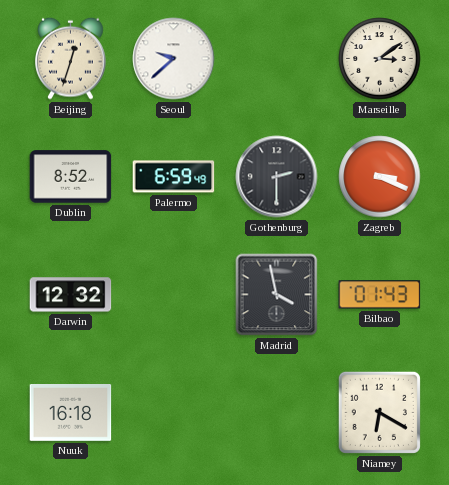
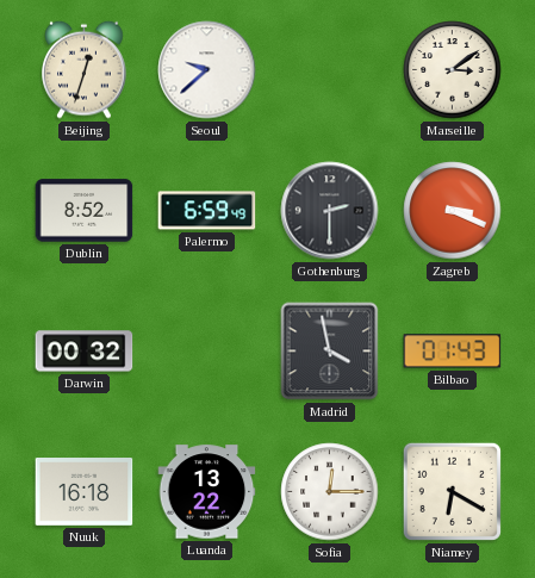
Darwin: 12:32 -> 00:32 (85, 352)
Luanda: none -> 13:22 (207, 492)
Sofia: none -> 12:15 (330, 492)
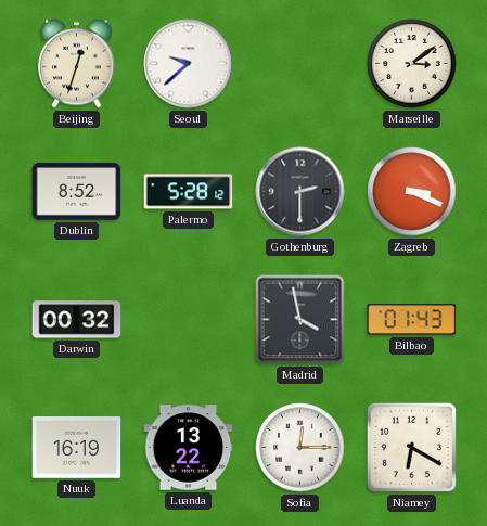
Palermo: 6:59 -> 5:28 (189, 192)
Nuuk: 16:18 -> 16:19 (77, 448)
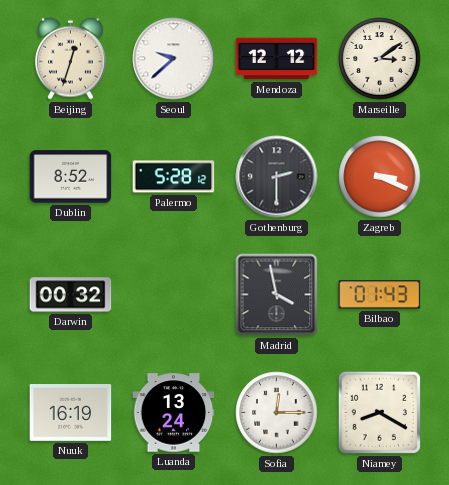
Mendoza: none -> 12:12 (277, 59)
Luanda: 13:22 -> 13:24 (174, 413)
Niamey: 6:20 -> 8:20 (379, 412)
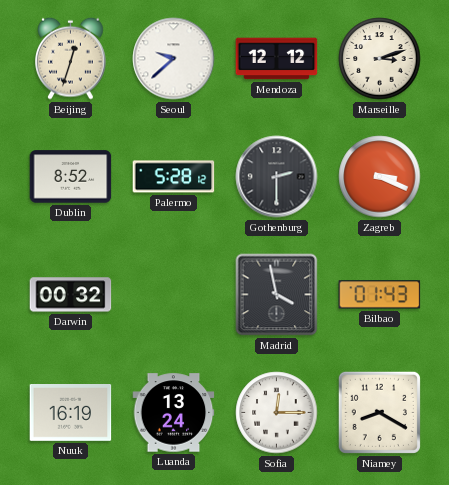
Marseille: 3:09 -> 3:12 (380, 59)
